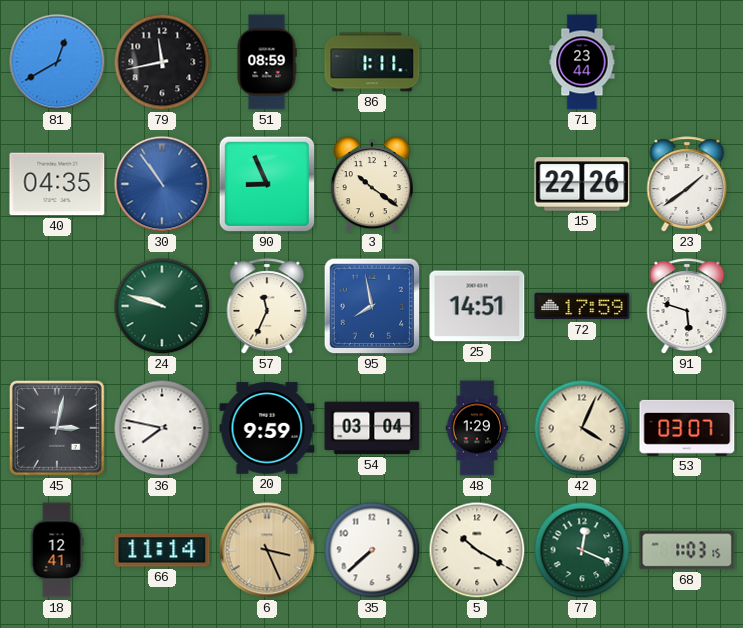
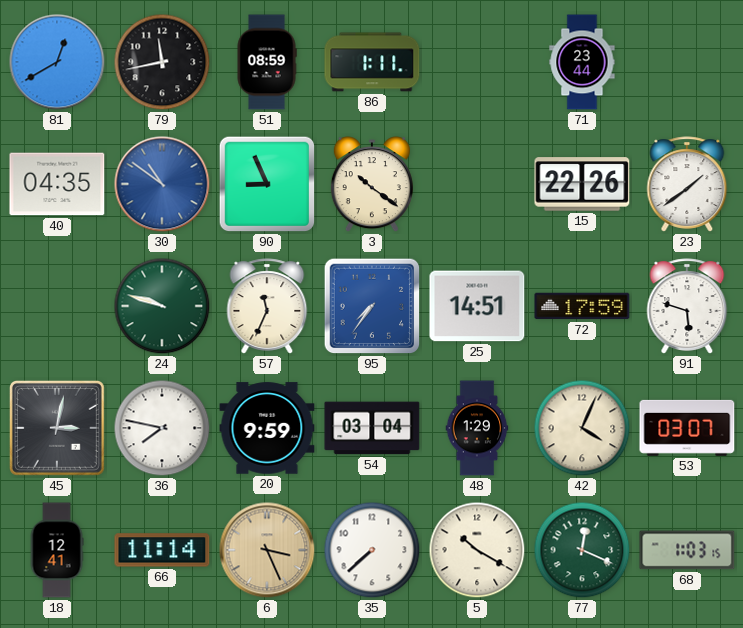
30: 10:54 -> 10:51 (162, 184)
95: 7:58 -> 7:36 (372, 306)
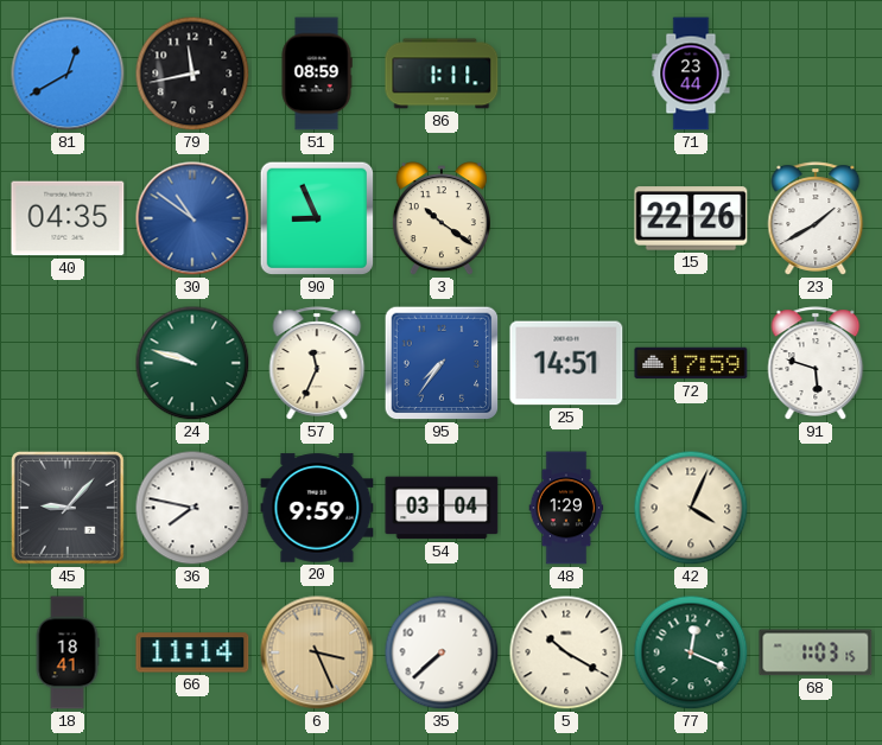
23: 1:39 -> 1:40 (816, 218)
45: 3:02 -> 9:07 (68, 508)
53: 03:07 -> none (687, 428)
18: 12:41 -> 18:41 (68, 652)
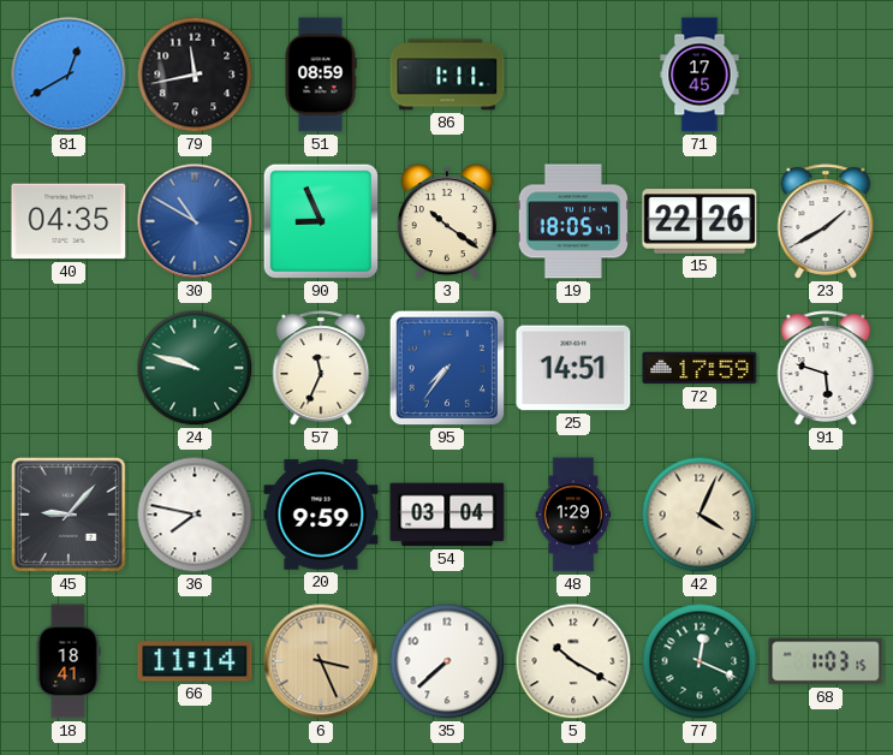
71: 23:44 -> 17:45 (699, 75)
30: 10:51 -> 10:50 (195, 221)
19: none -> 18:05 (572, 221)
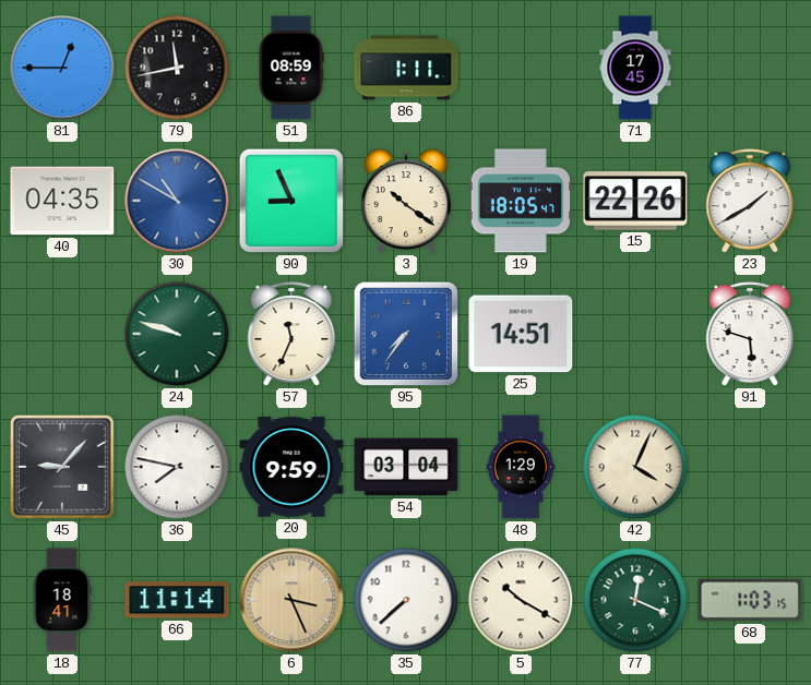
81: 12:40 -> 12:45 (62, 68)
72: 17:59 -> none (699, 368)
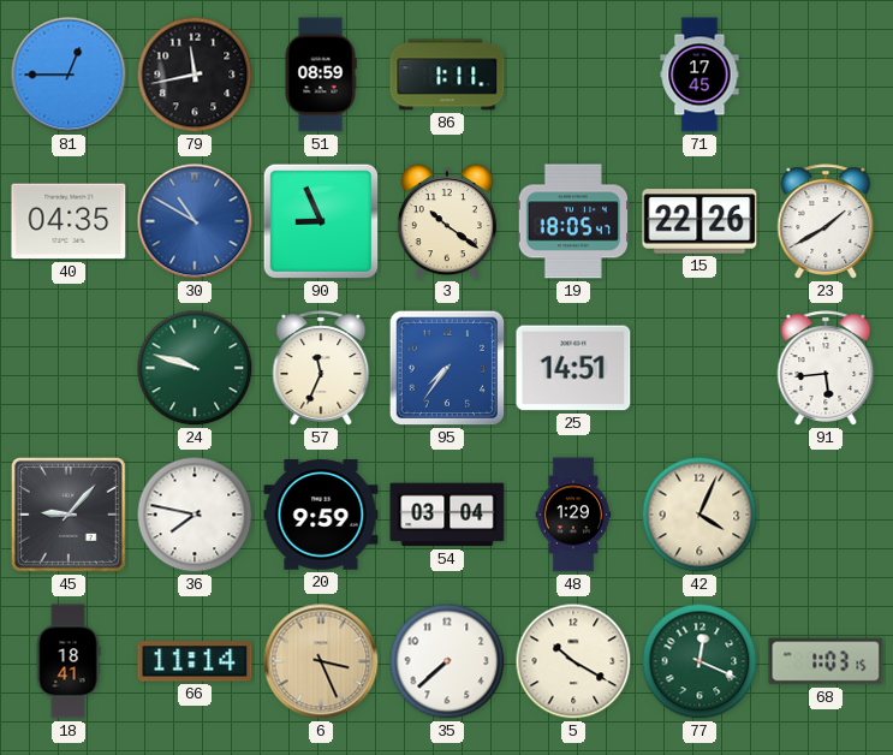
91: 5:48 -> 5:44 (826, 368)
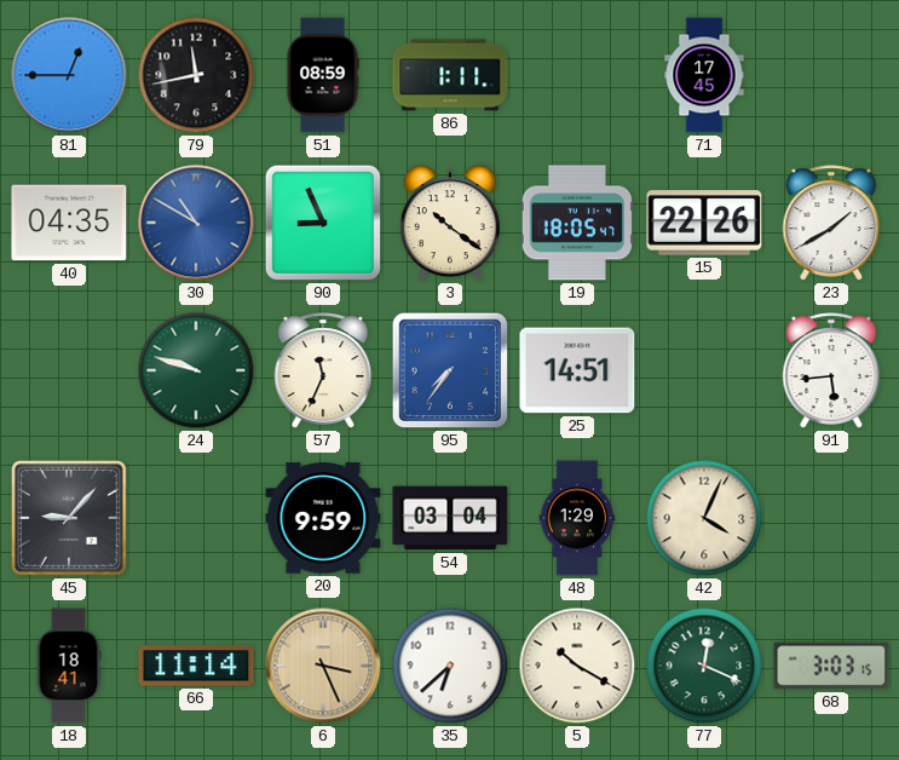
36: 7:47 -> none (195, 515)
35: 7:38 -> 6:38 (450, 666)
68: 1:03 -> 3:03 (831, 666)
